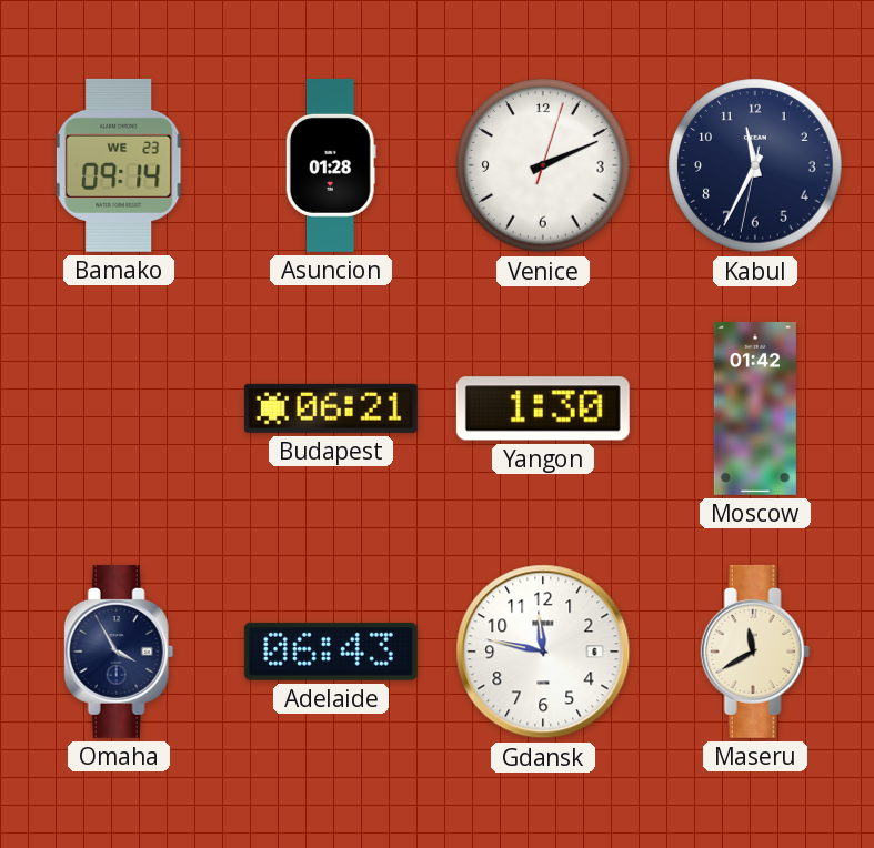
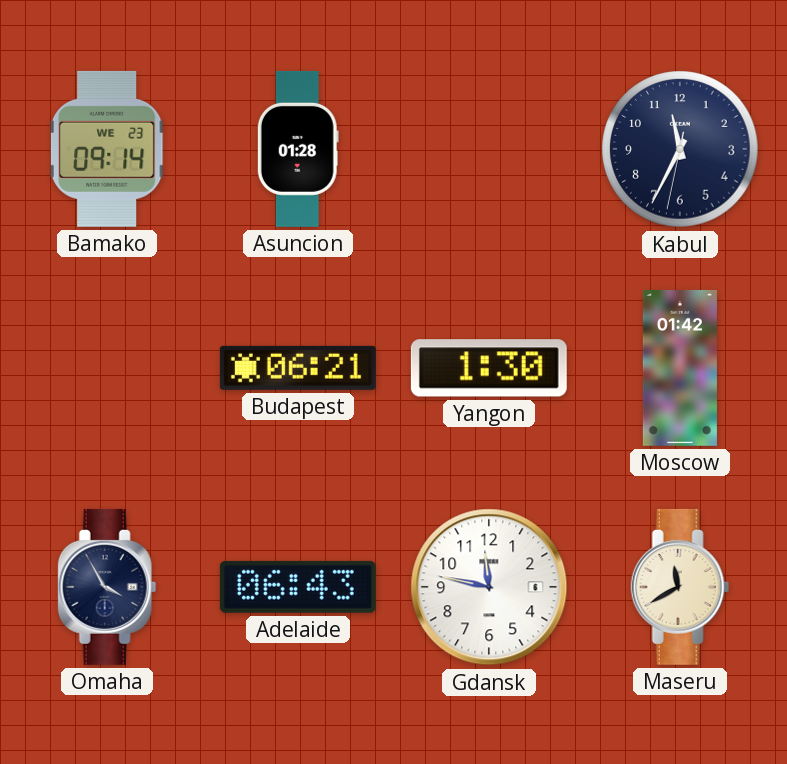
Venice: 2:11 -> none (543, 165)
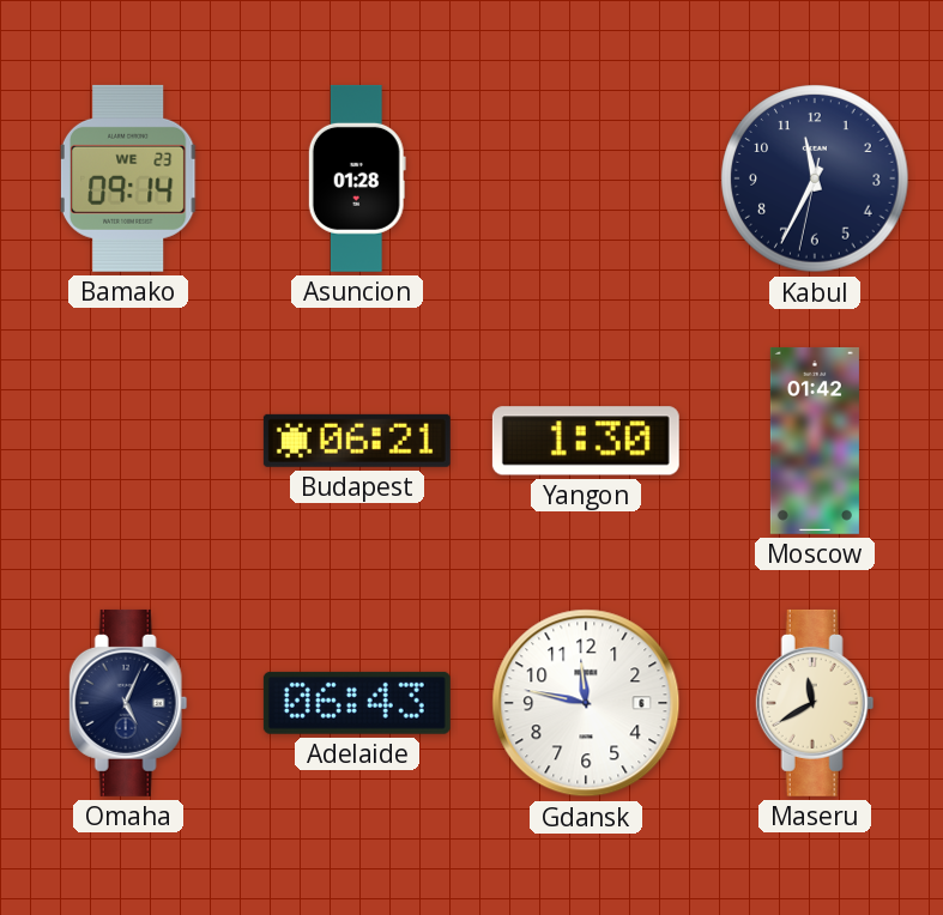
Omaha: 3:55 -> 5:04 (128, 703)
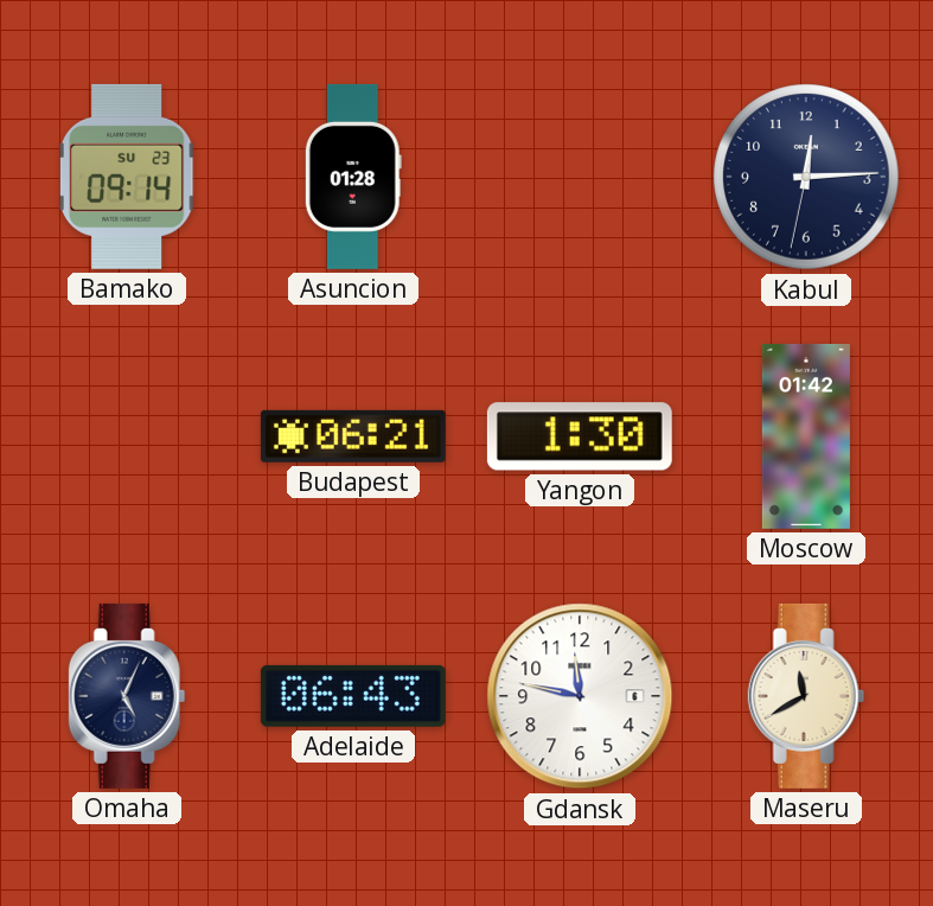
Bamako date: WE 23 -> SU 23 (127, 177)
Kabul: 11:34 -> 12:14 (806, 177)
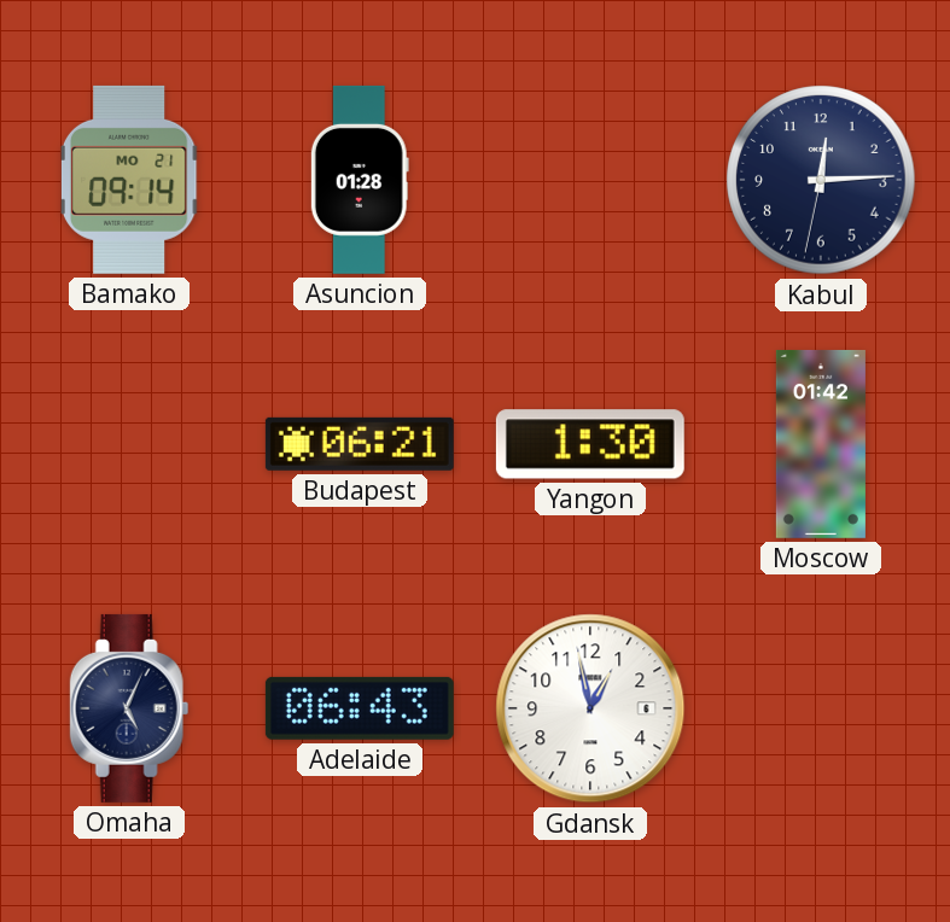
Bamako date: SU 23 -> MO 21 (129, 180)
Gdansk: 11:47 -> 12:58 (590, 708)
Maseru: 11:40 -> none (806, 696)
